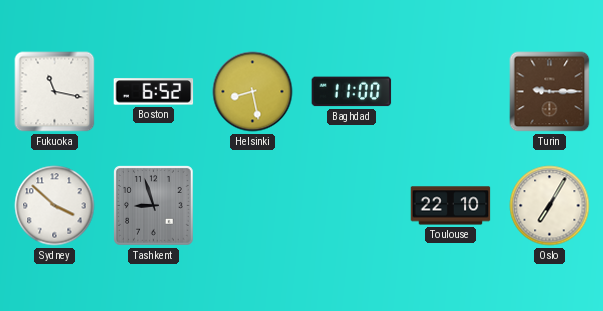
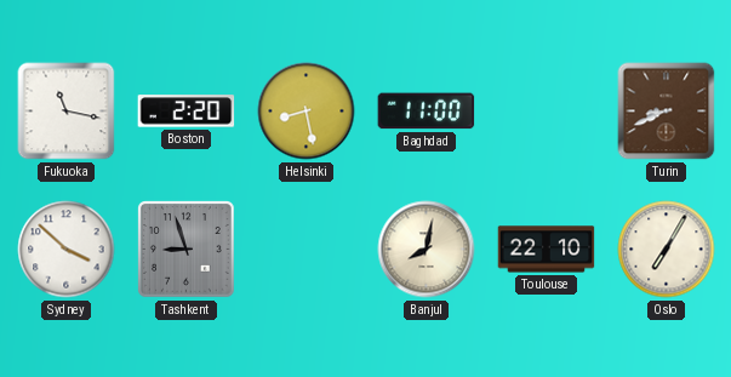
Boston: 6:52 -> 2:20 (187, 112)
Turin: 9:15 -> 8:41 (667, 112)
Banjul: none -> 8:02 (427, 250)
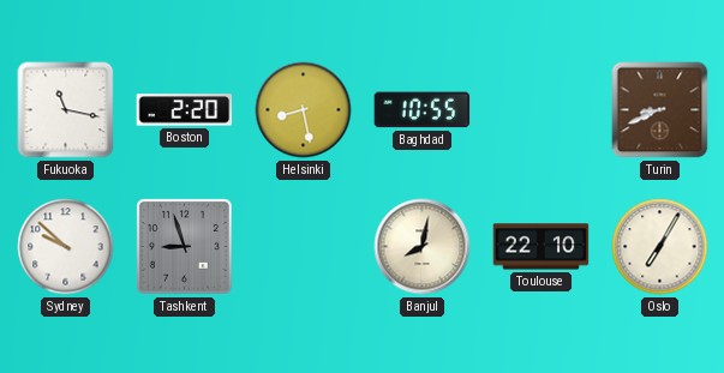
Baghdad: 11:00 -> 10:55 (423, 110)
Sydney: 3:52 -> 9:52 (66, 247)
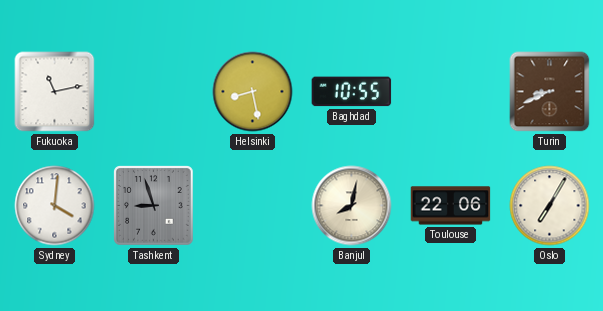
Fukuoka: 11:17 -> 11:13 (55, 92)
Boston: 2:20 -> none (185, 110)
Sydney: 9:52 -> 4:01 (55, 206)
Toulouse: 22:10 -> 22:06 (451, 206)
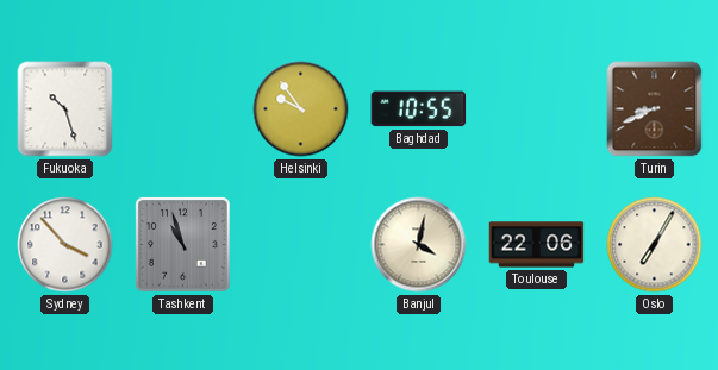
Fukuoka: 11:13 -> 10:27 (65, 109)
Helsinki: 8:28 -> 9:54 (301, 109)
Sydney: 4:01 -> 3:53 (65, 245)
Tashkent: 8:57 -> 10:57 (183, 245)
Banjul: 8:02 -> 4:02 (419, 245)
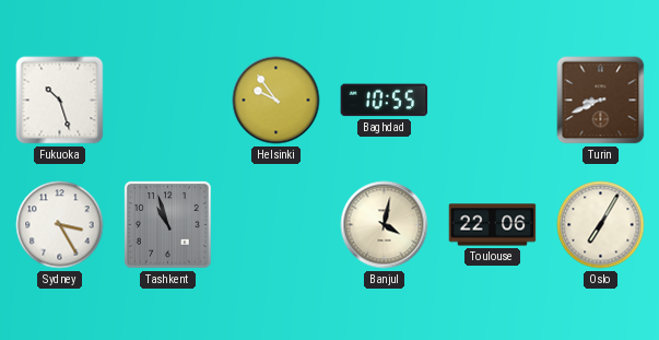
Sydney: 3:53 -> 3:25 (60, 225)
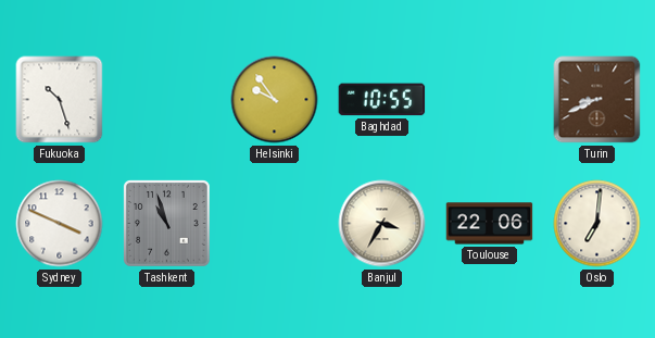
Sydney: 3:25 -> 3:49 (60, 224)
Banjul: 4:02 -> 3:35 (382, 224)
Oslo: 7:05 -> 7:01 (597, 224)
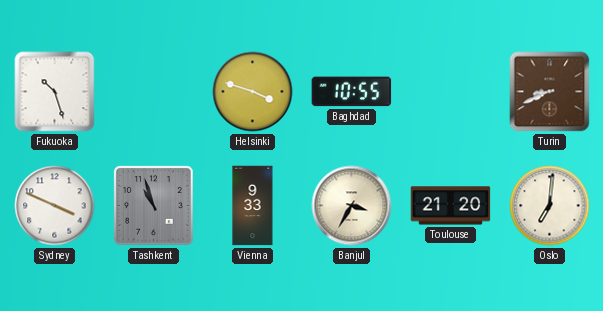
Helsinki: 9:54 -> 3:48 (253, 92)
Vienna: none -> 9:33 (253, 206)
Toulouse: 22:06 -> 21:20 (451, 206)
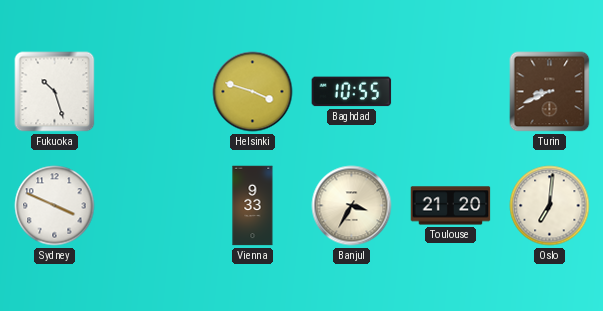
Tashkent: 10:57 -> none (154, 206)
